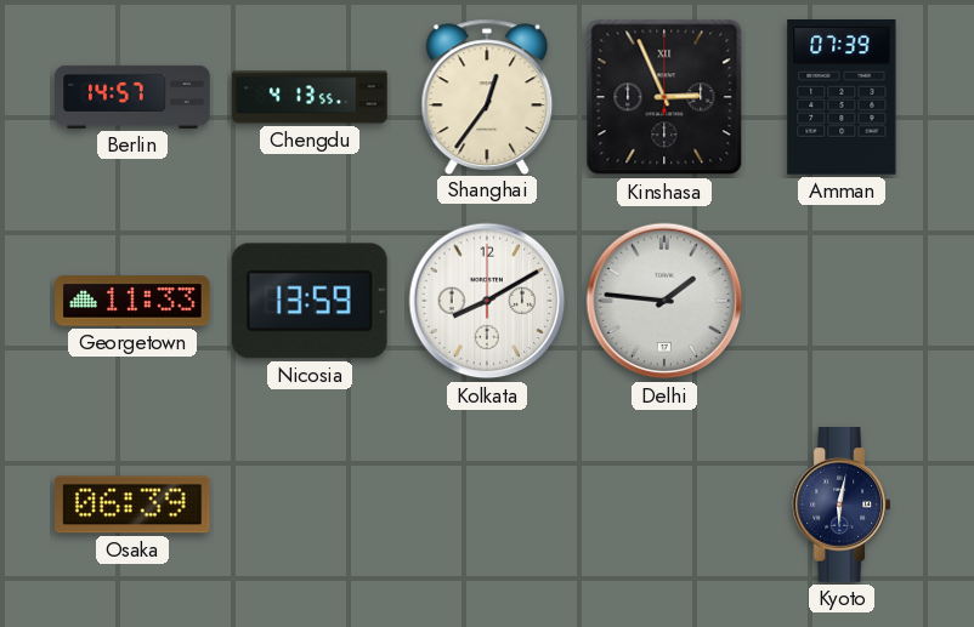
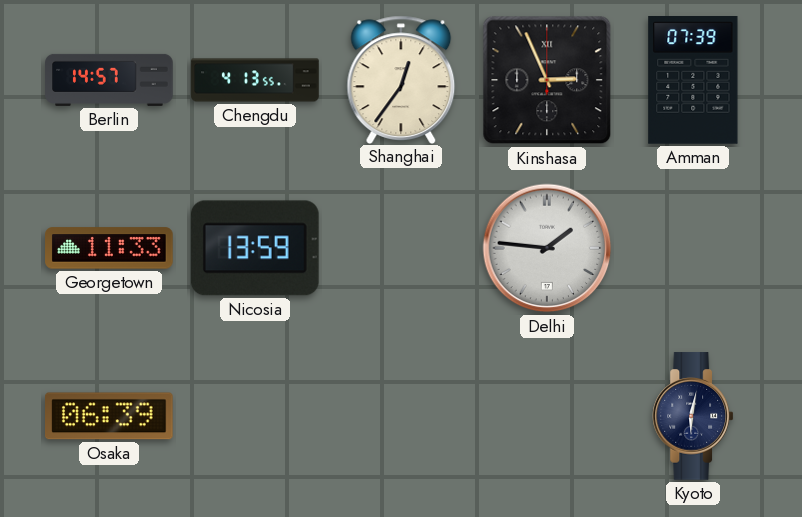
Kolkata: 8:10 -> none (487, 301)
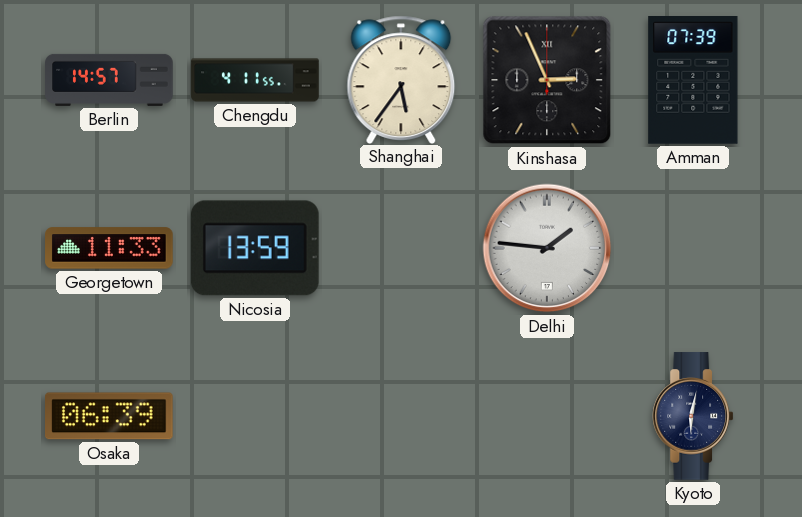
Chengdu: 4:13 -> 4:11 (255, 80)
Shanghai: 12:36 -> 5:36 (401, 79)
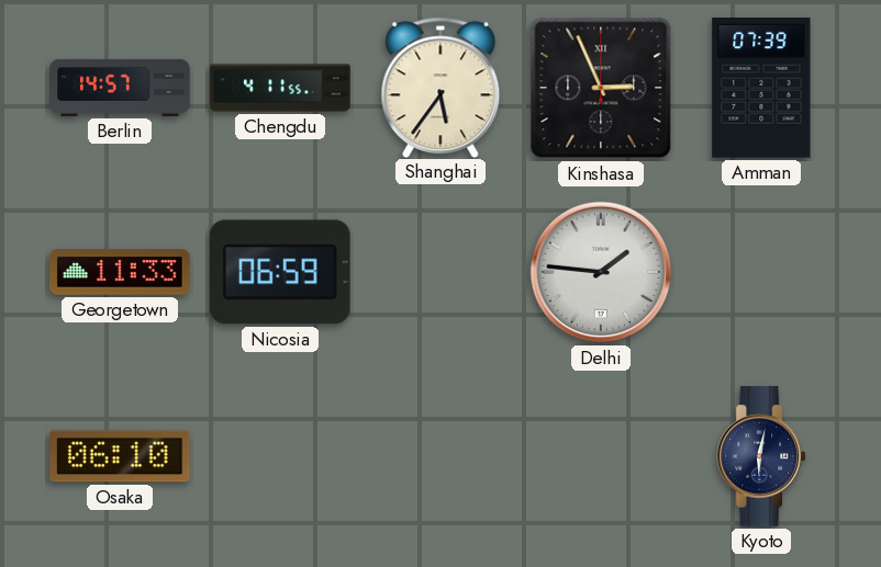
Nicosia: 13:59 -> 06:59 (280, 272)
Osaka: 06:39 -> 06:10 (121, 456)
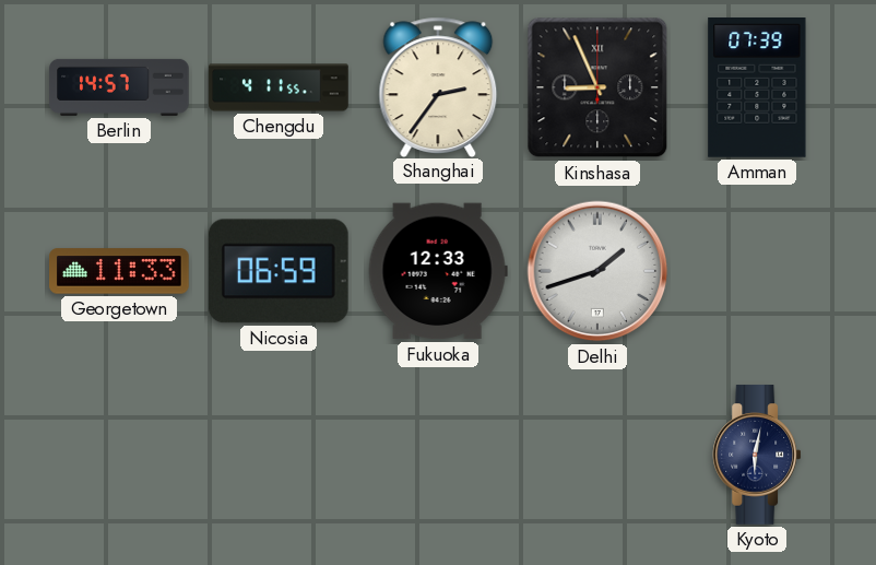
Shanghai: 5:36 -> 2:36 (438, 86)
Kinshasa: 2:56 -> 8:56 (597, 87)
Fukuoka: none -> 12:33 (438, 271)
Delhi: 1:46 -> 1:42 (597, 271)
Osaka: 06:10 -> none (121, 456)
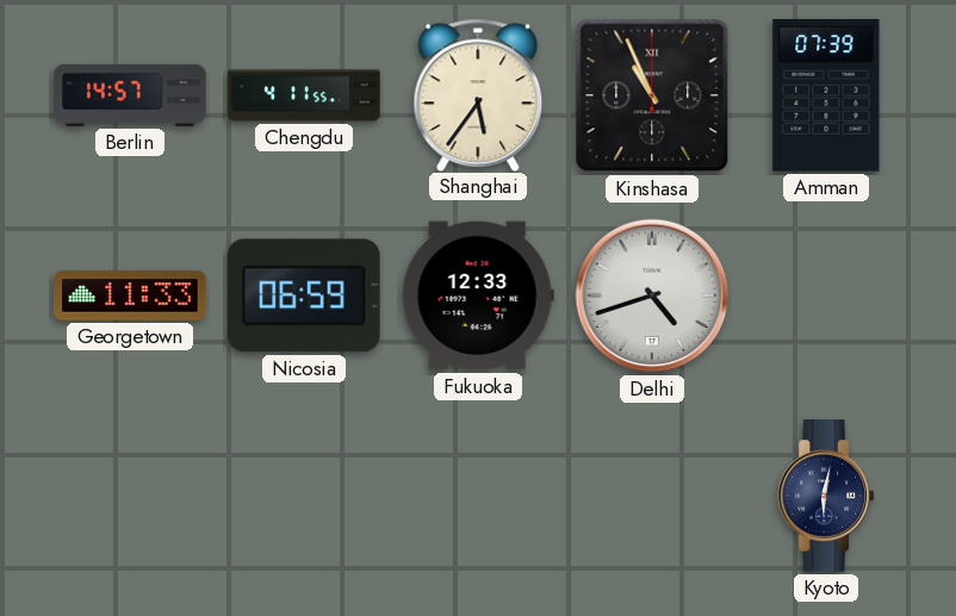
Shanghai: 2:36 -> 5:36 (478, 94)
Kinshasa: 8:56 -> 10:56 (652, 95)
Delhi: 1:42 -> 4:42 (652, 295)
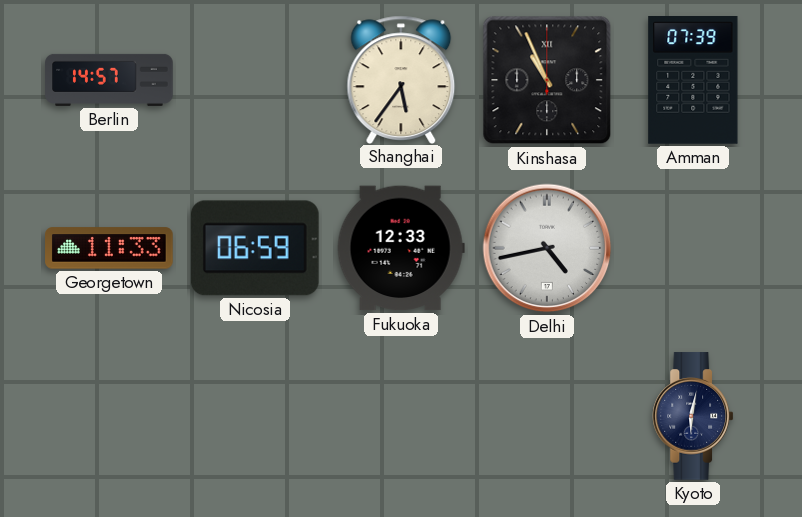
Chengdu: 4:11 -> none (304, 95)
Delhi: 4:42 -> 4:43 (547, 248)
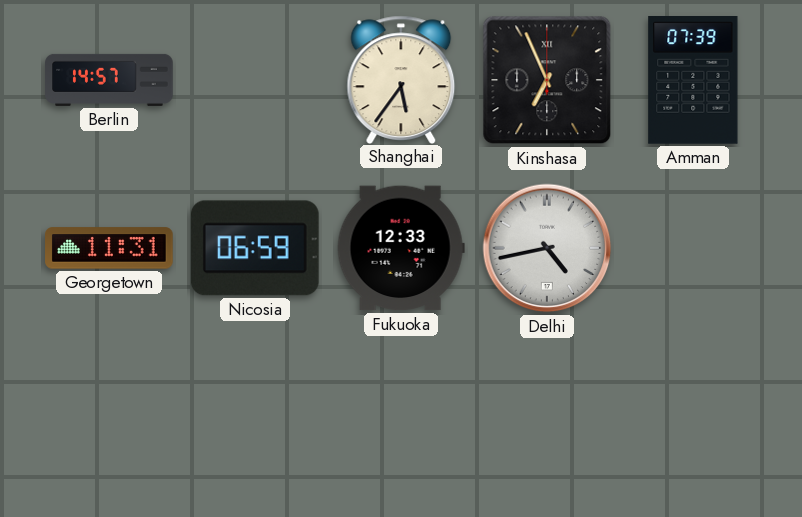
Kinshasa: 10:56 -> 6:56 (547, 80)
Georgetown: 11:33 -> 11:31 (109, 248)
Kyoto: 6:02 -> none (693, 416)
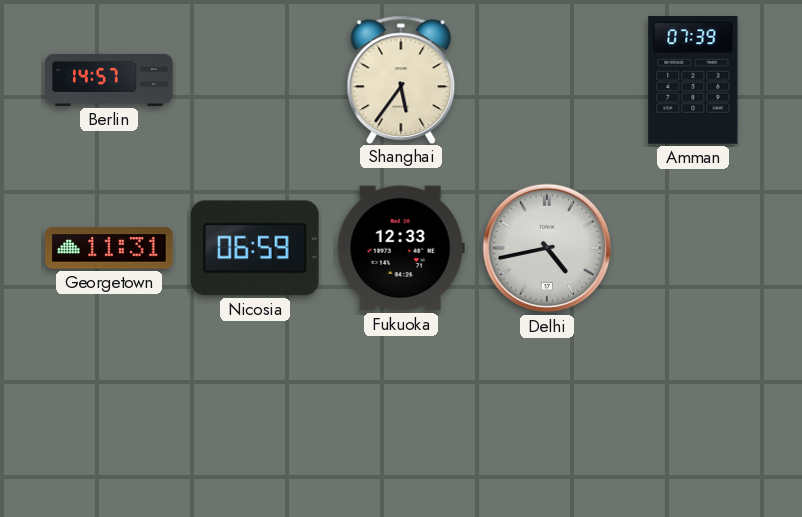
Kinshasa: 6:56 -> none (547, 80)
